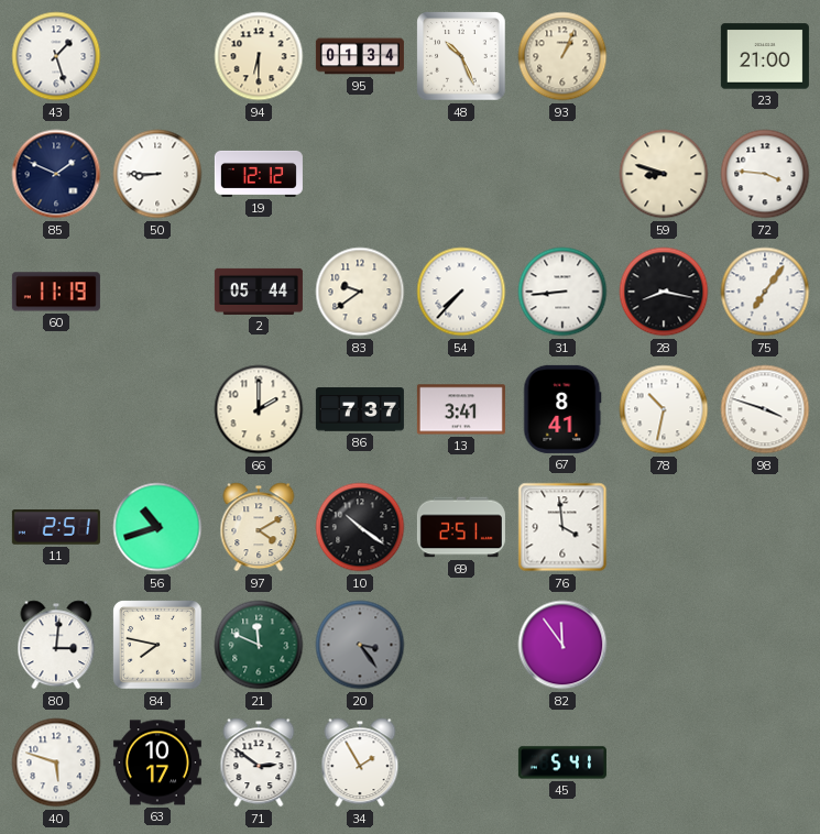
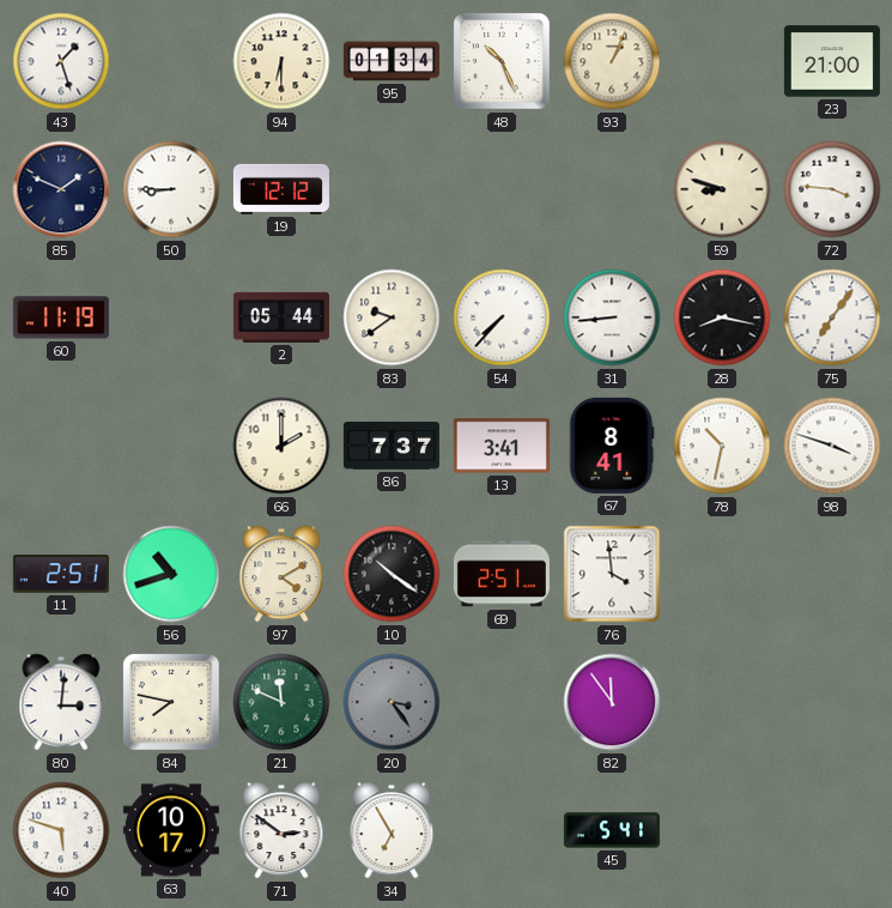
34: 1:55 -> 6:55 (392, 830)
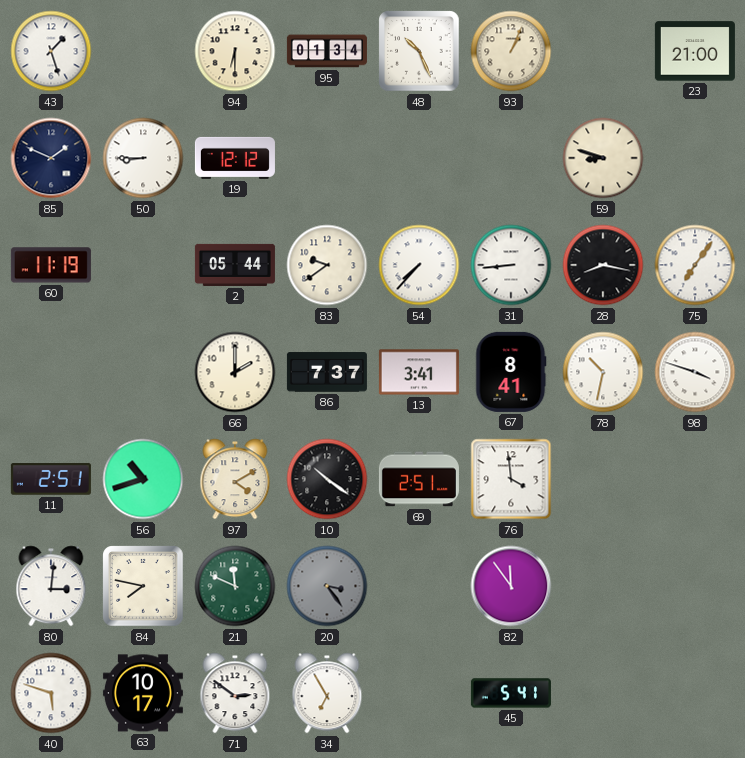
72: 3:46 -> none (832, 189)
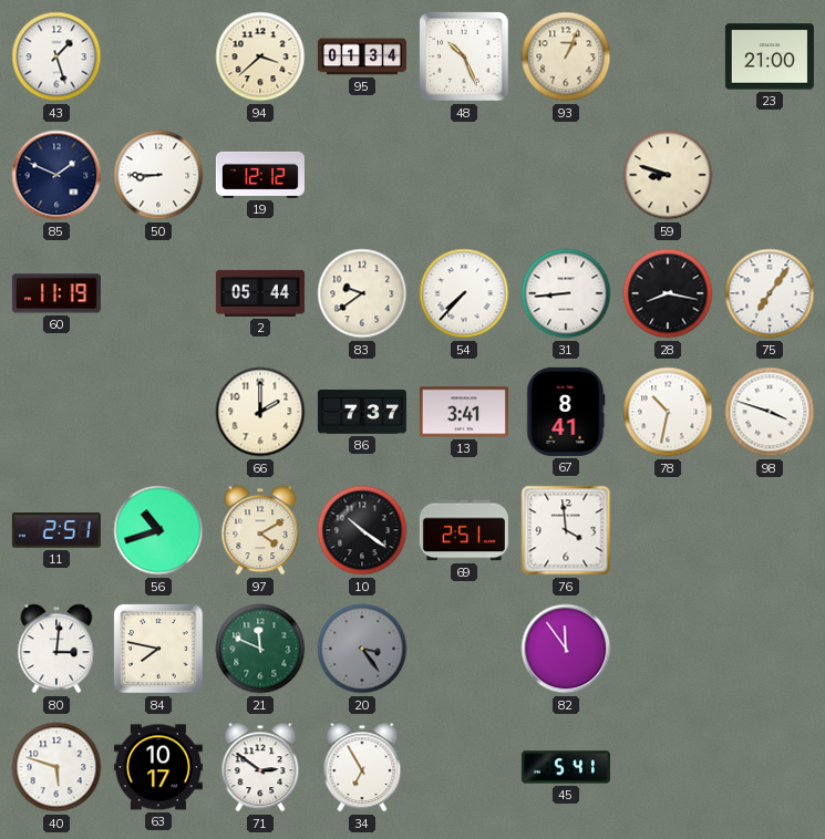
94: 6:30 -> 3:38 (260, 56)
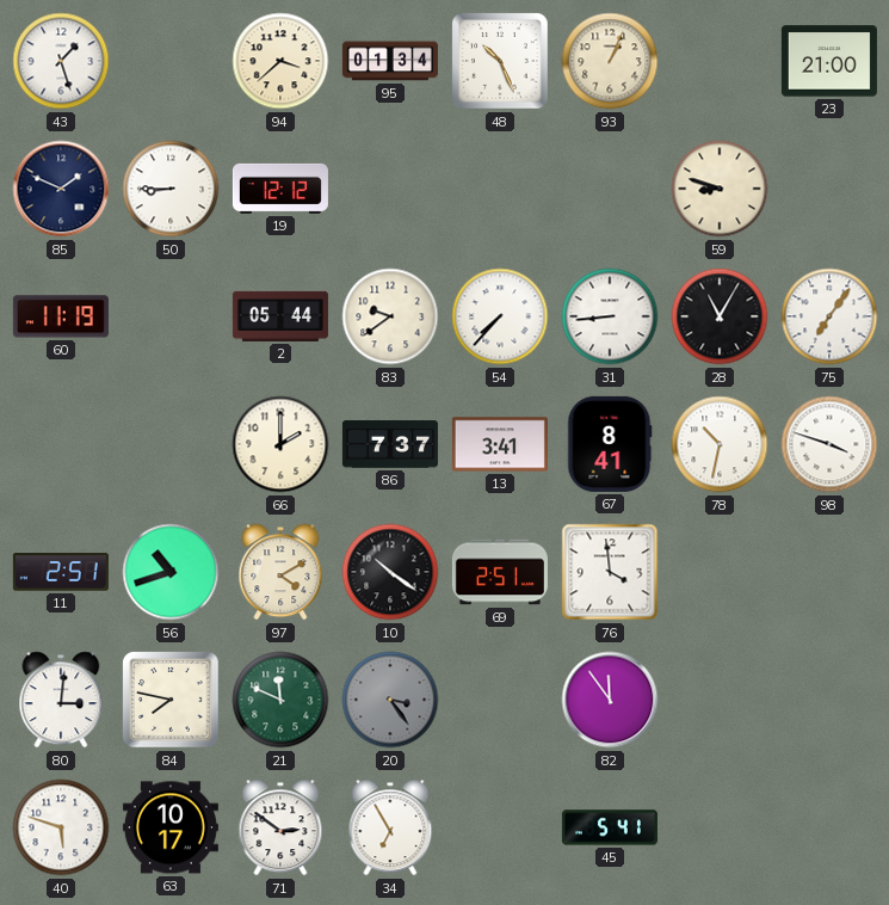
28: 8:17 -> 11:05 (720, 316)
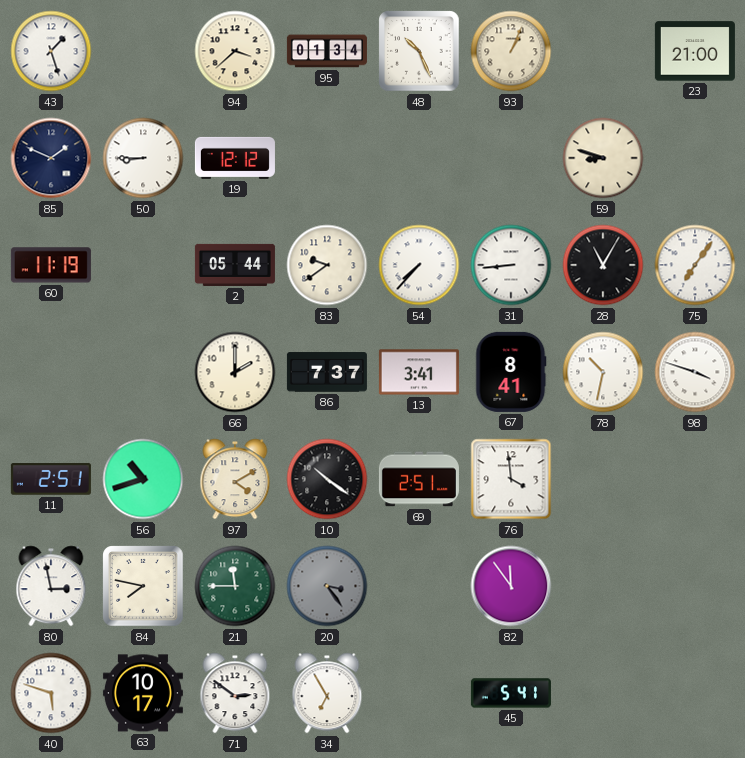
80: 3:01 -> 2:58 (51, 586)
21: 11:49 -> 11:45 (235, 586)
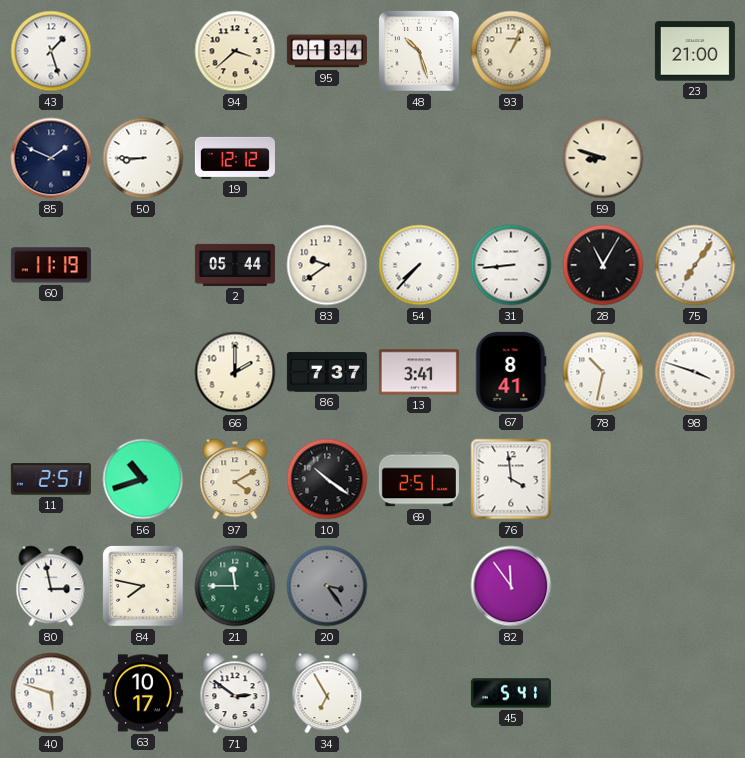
48: 10:26 -> 10:27 (419, 51)
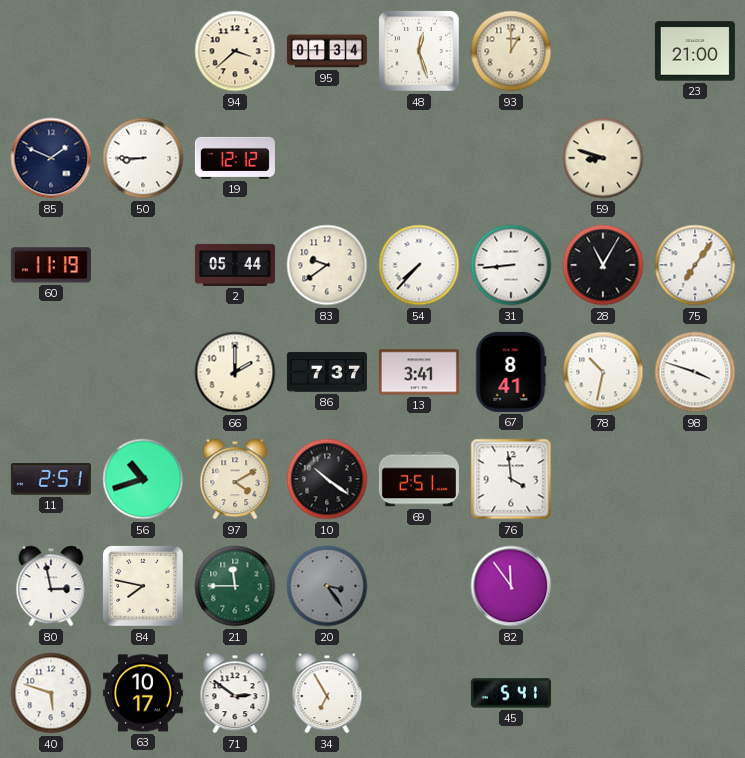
43: 1:27 -> none (51, 51)
48: 10:27 -> 12:27 (419, 51)
93: 1:04 -> 1:00 (511, 51)
